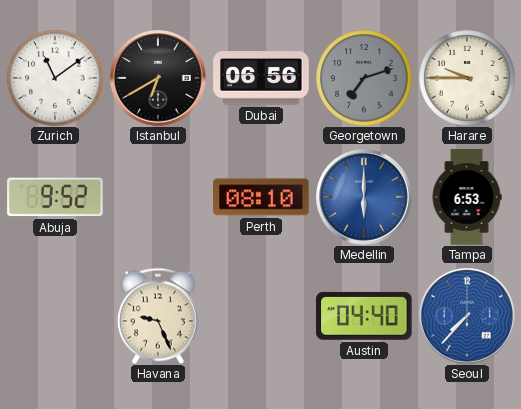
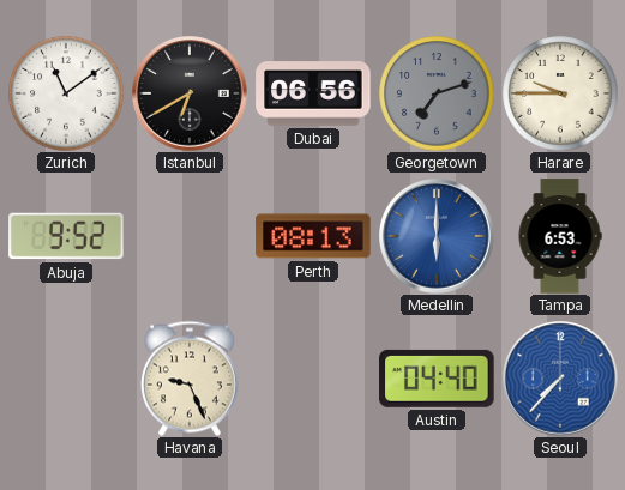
Perth: 08:10 -> 08:13 (313, 236)
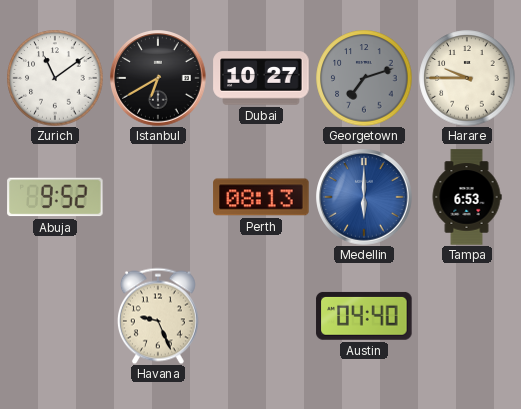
Dubai: 06:56 -> 10:27 (261, 78)
Seoul: 7:37 -> none (560, 379)
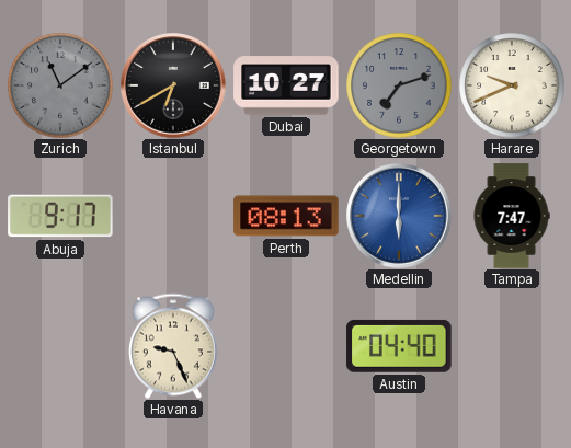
Zurich dial: white -> grey (60, 85)
Harare: 9:45 -> 9:41 (512, 85)
Abuja: 9:52 -> 9:17 (60, 216)
Tampa: 6:53 -> 7:47 (512, 216)
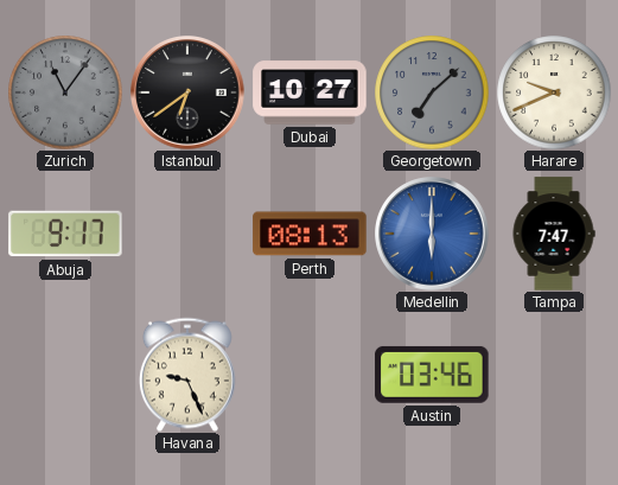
Zurich: 11:09 -> 11:06 (65, 92)
Istanbul: 6:40 -> 6:39 (187, 92)
Georgetown: 7:12 -> 7:08 (432, 92)
Austin: 04:40 -> 03:46 (432, 375)
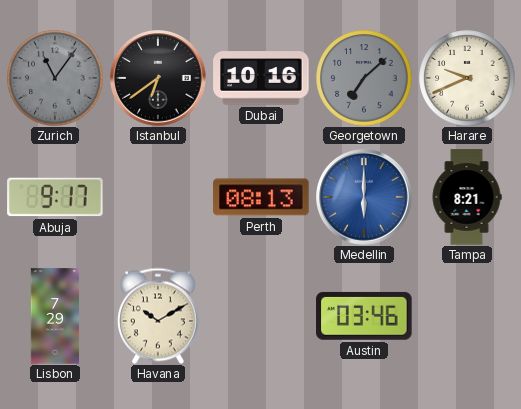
Dubai: 10:27 -> 10:16 (261, 78)
Tampa: 7:47 -> 8:21 (467, 197)
Lisbon: none -> 7:29 (55, 316)
Havana: 9:26 -> 10:10 (158, 316)
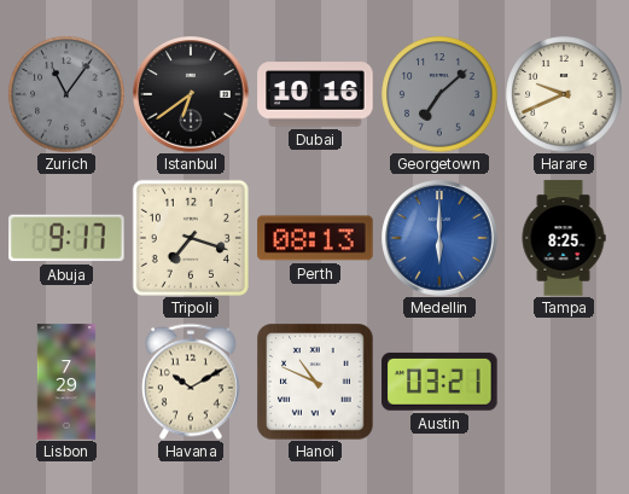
Tripoli: none -> 7:18 (191, 238)
Tampa: 8:21 -> 8:25 (564, 238)
Hanoi: none -> 10:49 (315, 382)
Austin: 03:46 -> 03:21 (439, 382)
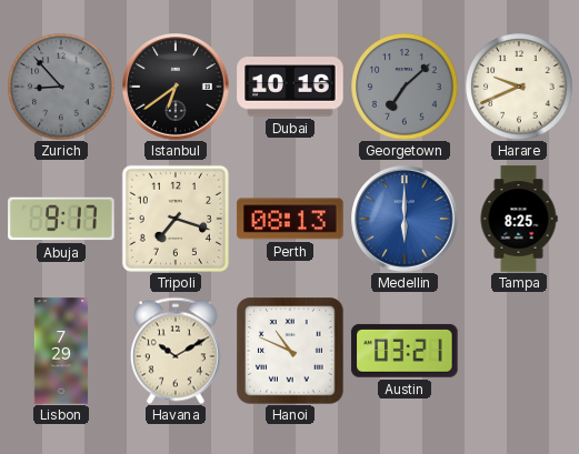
Zurich: 11:06 -> 8:53 (61, 87)
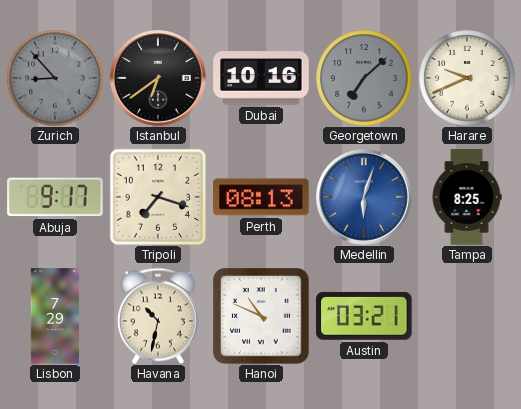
Medellin: 6:00 -> 6:03 (364, 197)
Havana: 10:10 -> 10:32 (158, 316)
